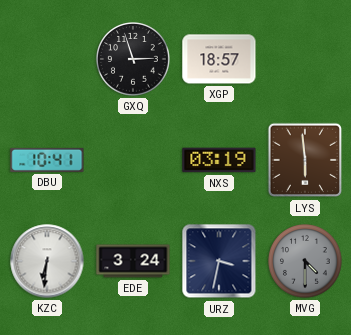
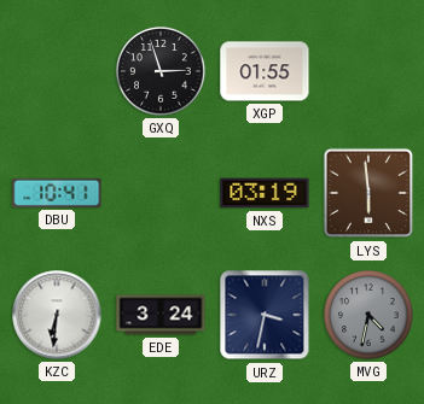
XGP: 18:57 -> 01:55 (265, 71)
MVG: 4:30 -> 4:32 (370, 316)
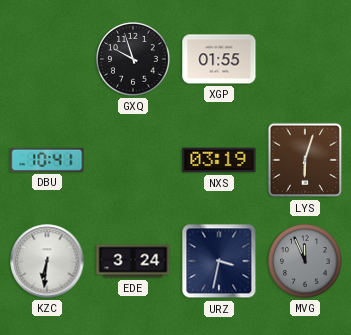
GXQ: 2:57 -> 9:57 (134, 60)
LYS: 5:59 -> 6:03 (305, 160)
MVG: 4:32 -> 11:56 (306, 262)
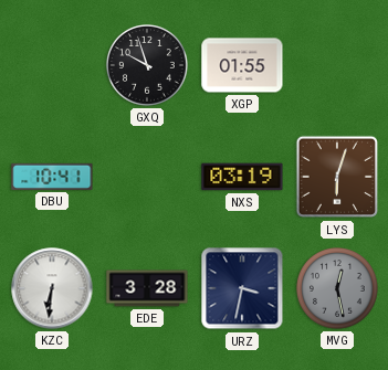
EDE: 3:24 -> 3:28 (147, 288)
MVG: 11:56 -> 12:28 (338, 289)
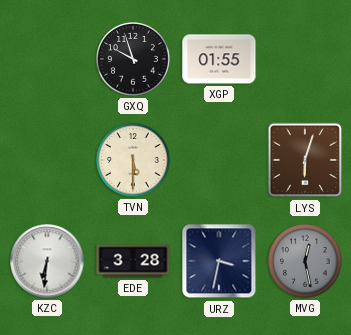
DBU: 10:41 -> none (52, 177)
TVN: none -> 5:30 (134, 161)
NXS: 03:19 -> none (242, 177)
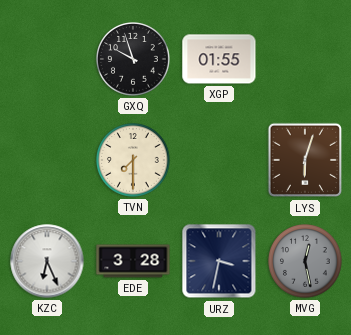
TVN: 5:30 -> 7:30 (134, 161)
KZC: 6:31 -> 6:26 (47, 261)
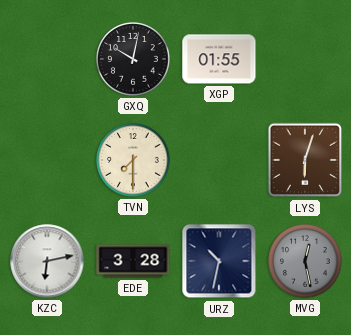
GXQ: 9:57 -> 10:02 (134, 60)
KZC: 6:26 -> 6:13 (47, 261)
URZ: 3:32 -> 10:32 (219, 261)
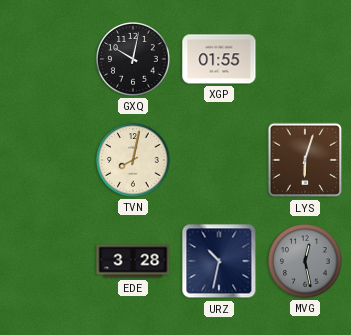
TVN: 7:30 -> 8:02 (134, 161)
KZC: 6:13 -> none (47, 261)
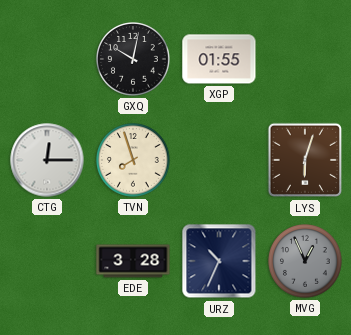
CTG: none -> 12:15 (47, 160)
TVN: 8:02 -> 7:57 (134, 161)
URZ: 10:32 -> 10:34 (219, 261)
MVG: 12:28 -> 12:56 (306, 262)
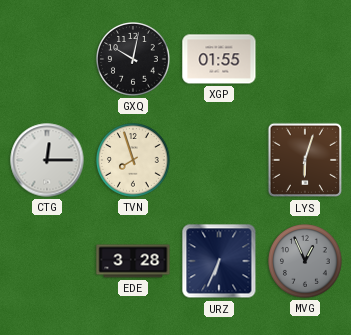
URZ: 10:34 -> 6:34 (219, 261)
